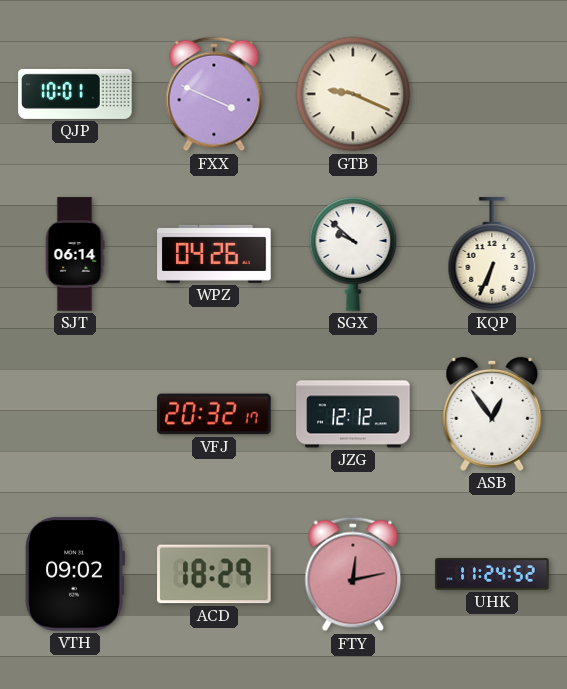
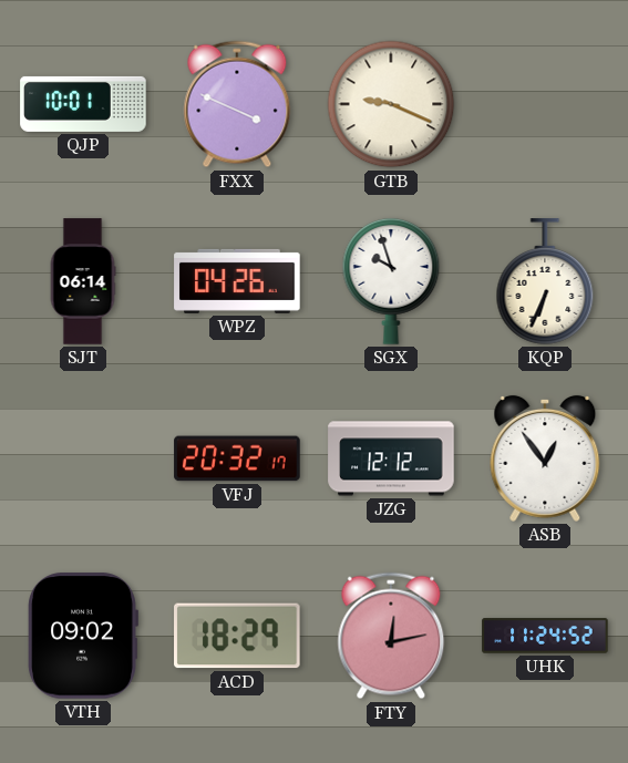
SGX: 9:52 -> 9:57 (391, 281)
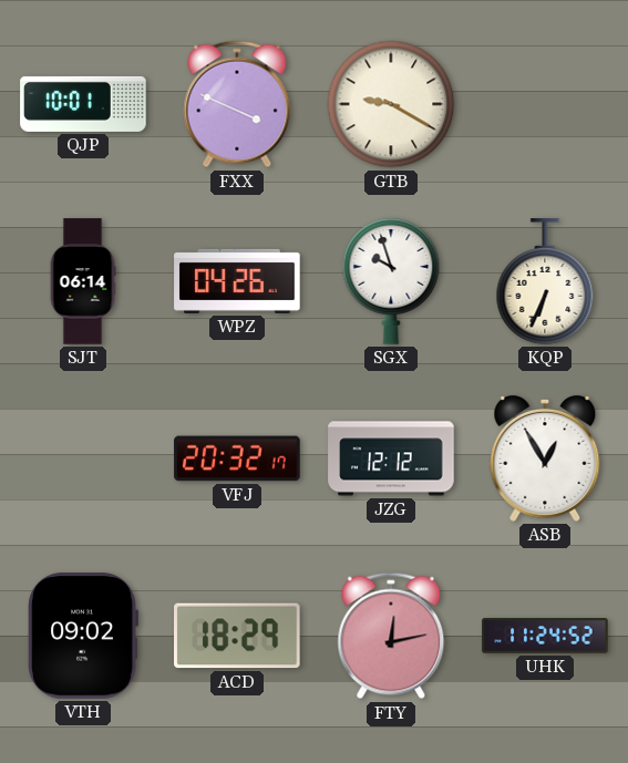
GTB: 9:19 -> 9:20 (391, 104)
ASB: 12:54 -> 12:55 (545, 458)
